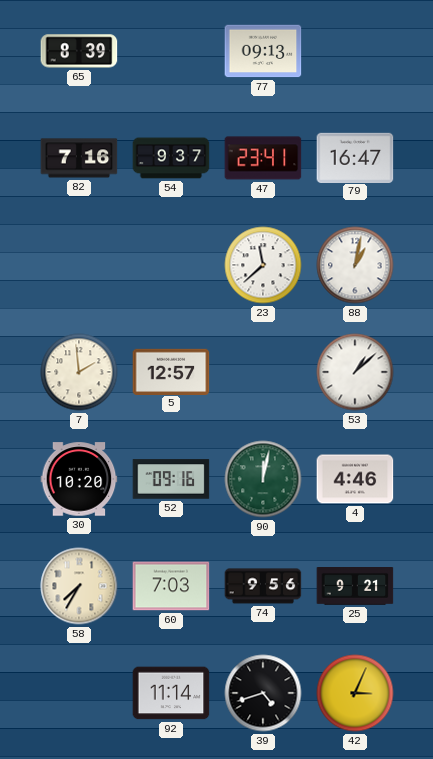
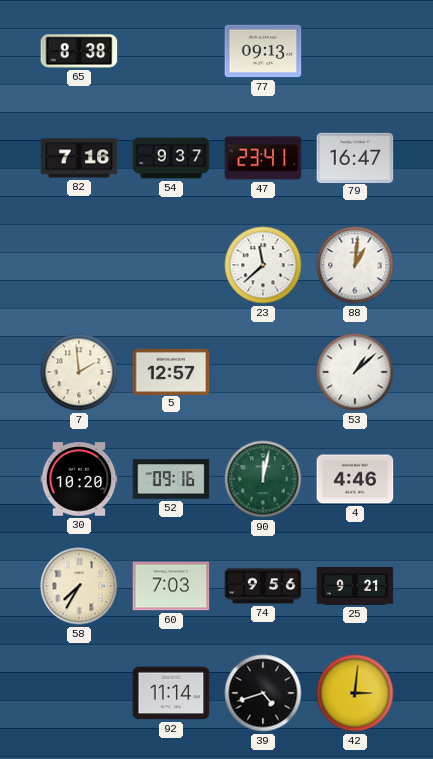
65: 8:39 -> 8:38 (79, 51)
88: 1:02 -> 1:01 (355, 265)
42: 3:04 -> 3:01 (355, 693)
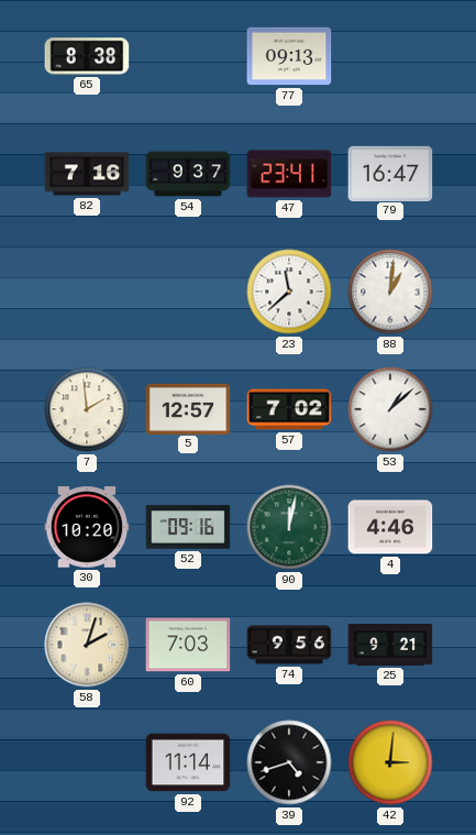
57: none -> 7:02 (289, 409)
58: 7:35 -> 2:03 (87, 645)
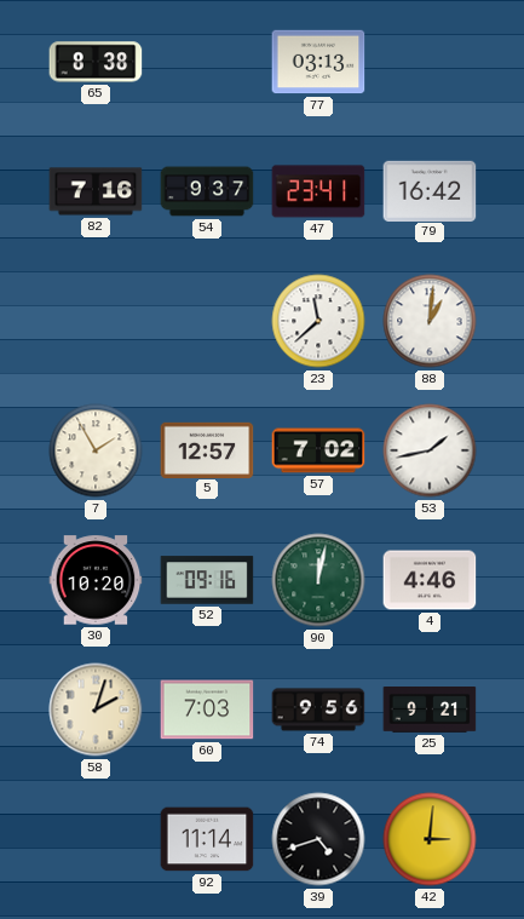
77: 09:13 -> 03:13 (318, 62)
79: 16:47 -> 16:42 (430, 190)
7: 1:59 -> 1:55 (96, 450)
53: 1:08 -> 1:43 (430, 450)
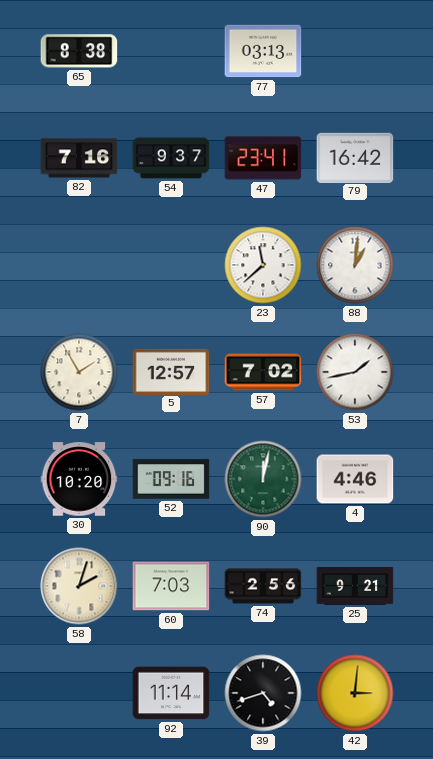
74: 9:56 -> 2:56 (263, 586)
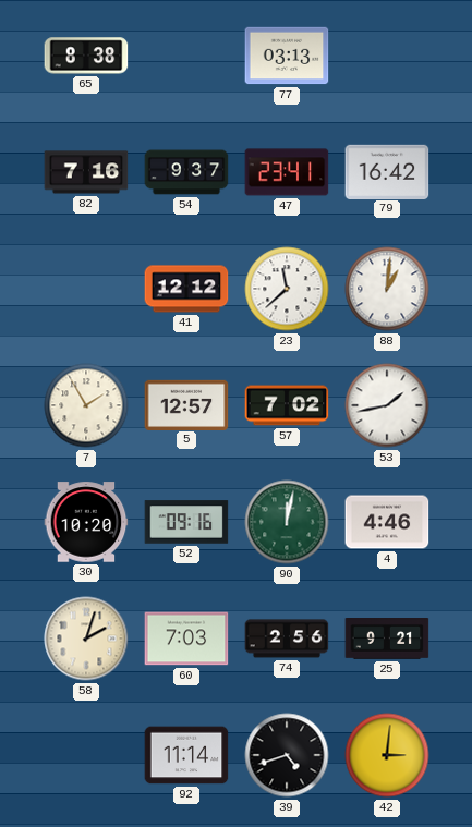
41: none -> 12:12 (186, 289)
